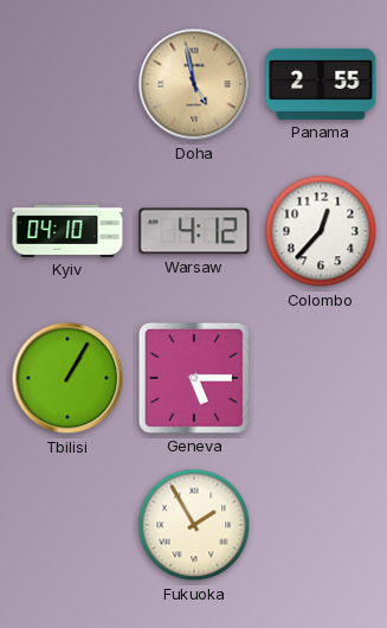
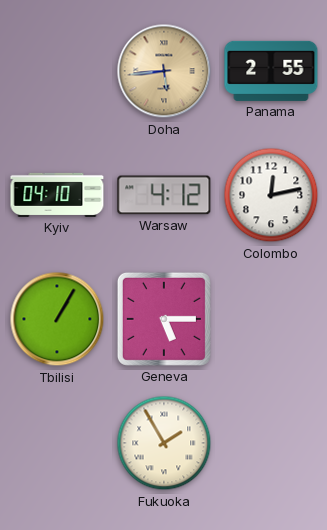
Doha: 4:58 -> 5:44 (164, 71)
Colombo: 12:37 -> 12:13 (271, 195)
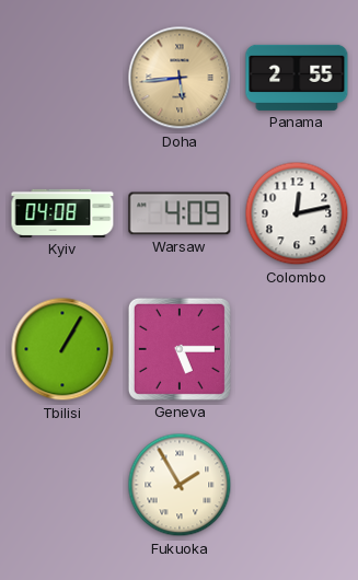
Kyiv: 04:10 -> 04:08 (62, 213)
Warsaw: 4:12 -> 4:09 (180, 213)
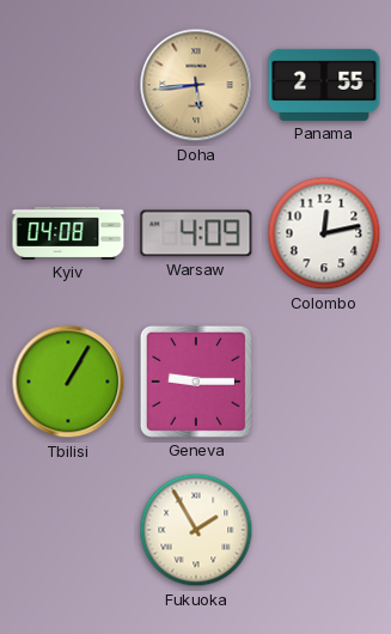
Geneva: 5:15 -> 9:15 (196, 382)
